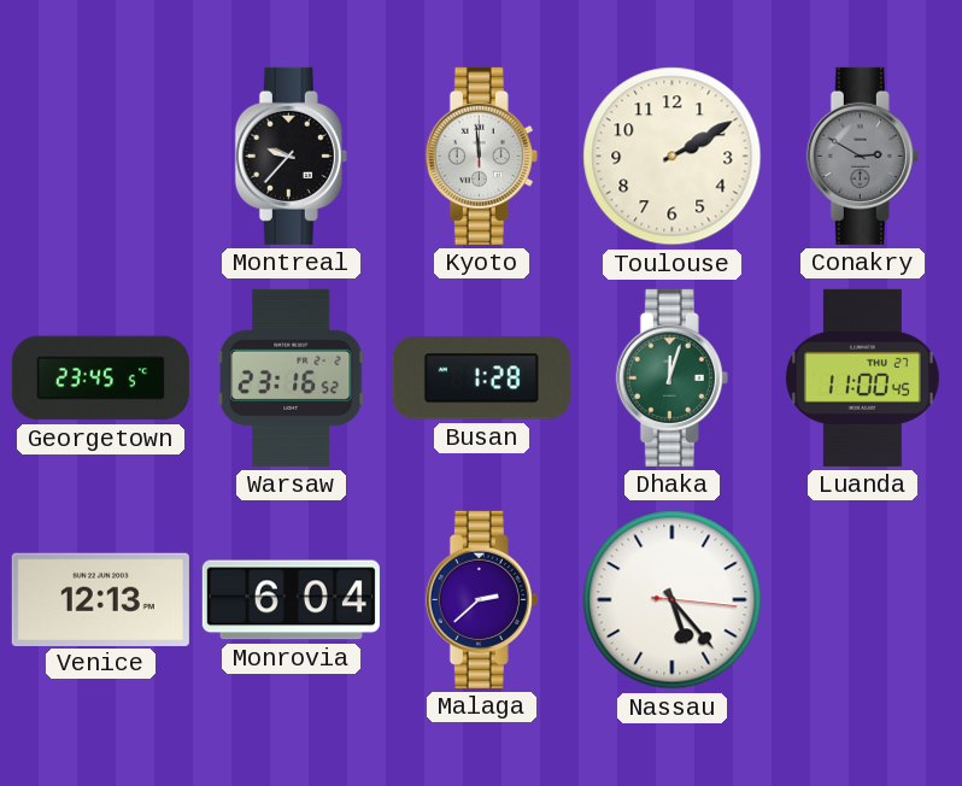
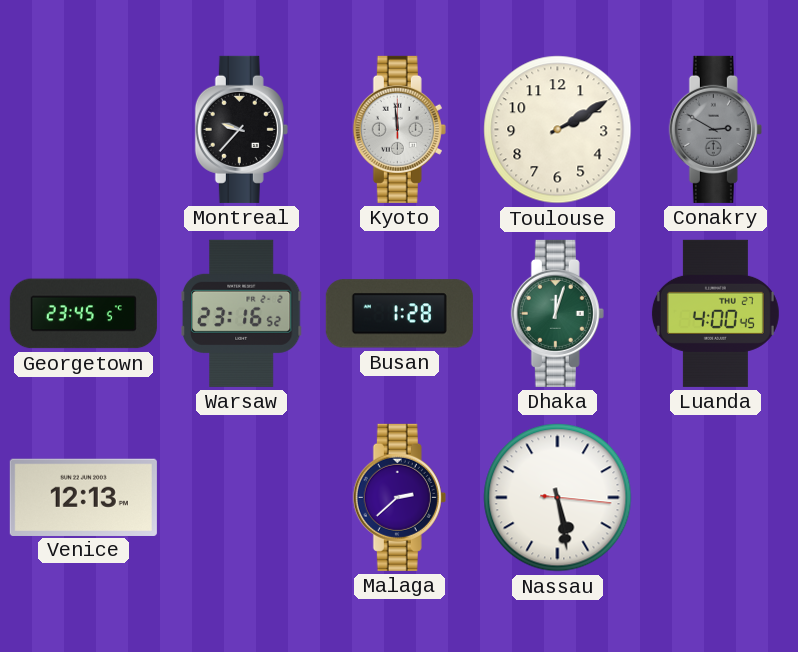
Luanda: 11:00 -> 4:00 (715, 313)
Monrovia: 6:04 -> none (291, 600)
Nassau: 5:23 -> 5:28 (558, 498)
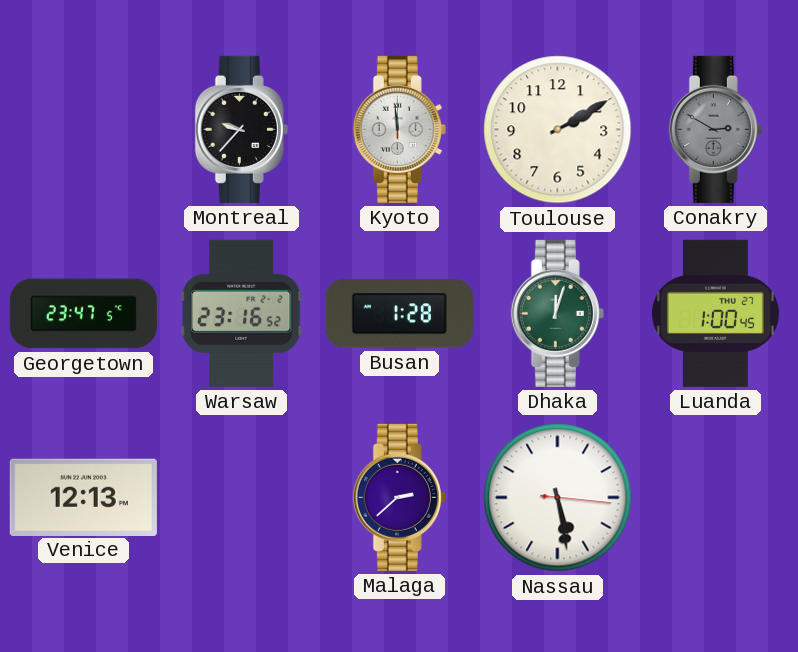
Georgetown: 23:45 -> 23:47 (83, 314)
Luanda: 4:00 -> 1:00 (715, 313)
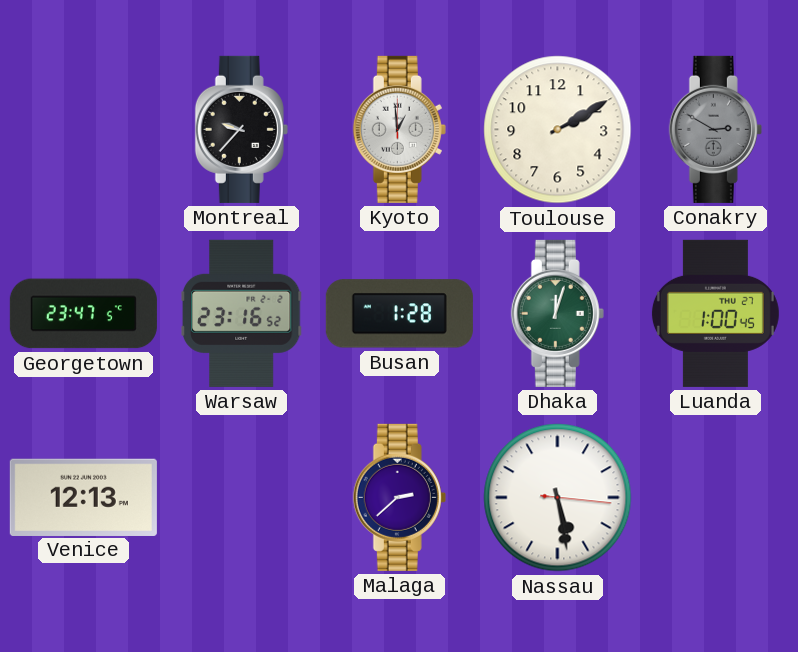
Kyoto: 11:59 -> 12:59 (399, 129)
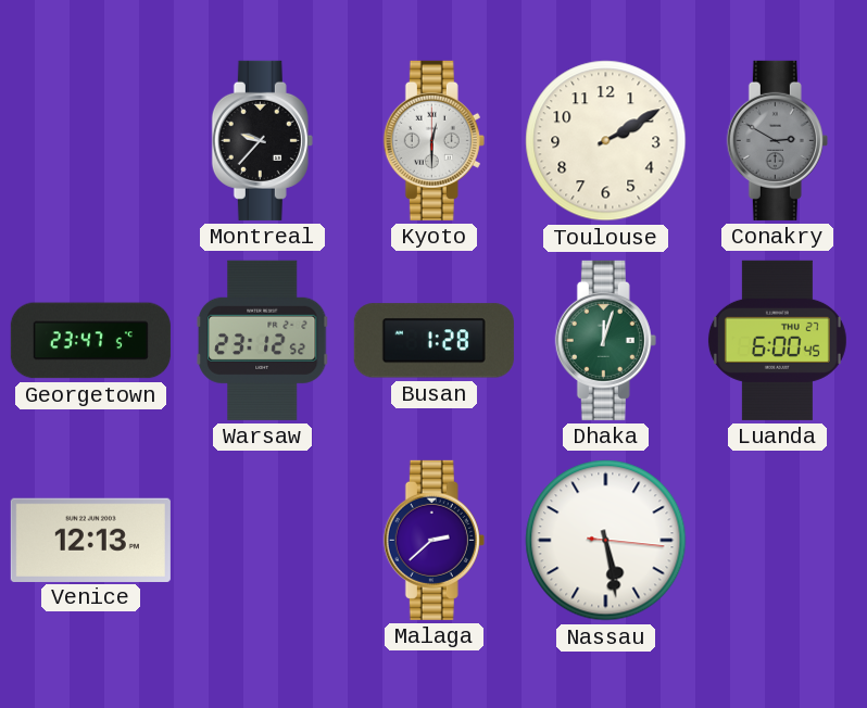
Kyoto: 12:59 -> 12:30 (434, 140)
Warsaw: 23:16 -> 23:12 (262, 340)
Luanda: 1:00 -> 6:00 (777, 340)
